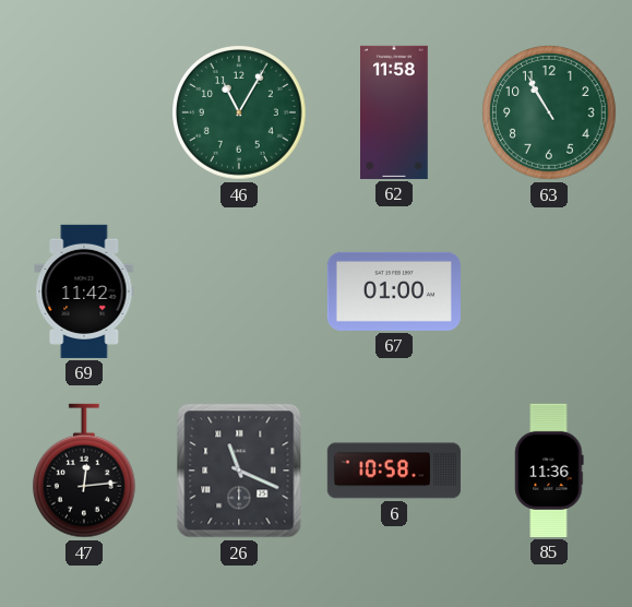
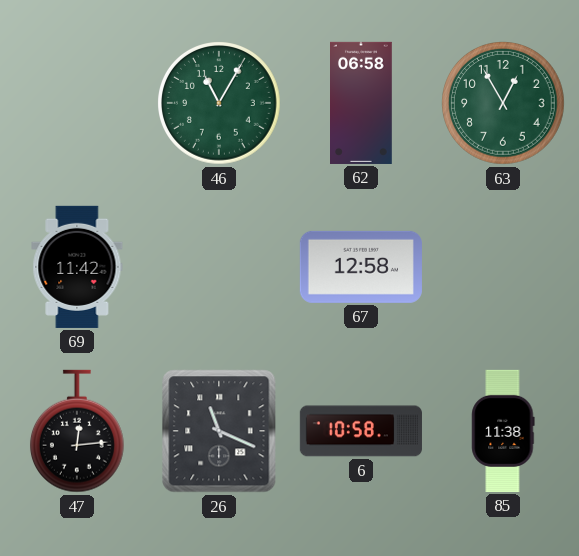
62: 11:58 -> 06:58 (362, 103)
63: 10:55 -> 12:55 (504, 104)
67: 01:00 -> 12:58 (361, 267)
85: 11:36 -> 11:38 (503, 431)
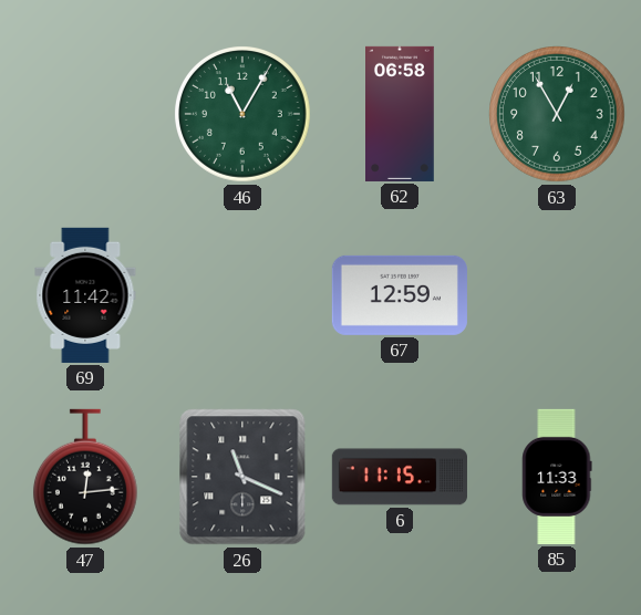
67: 12:58 -> 12:59 (400, 295)
6: 10:58 -> 11:15 (400, 477)
85: 11:38 -> 11:33 (557, 477)
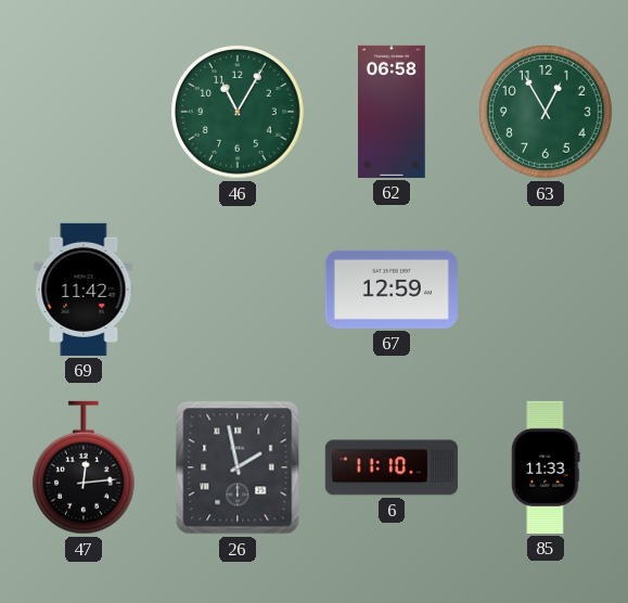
26: 11:19 -> 1:58 (238, 467)
6: 11:15 -> 11:10 (392, 467)
